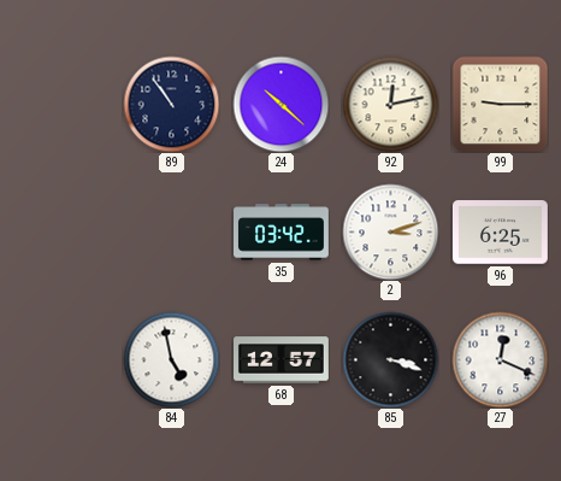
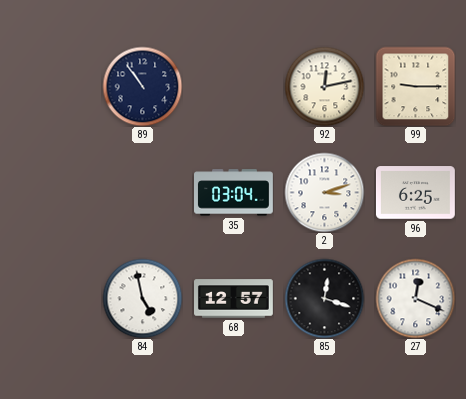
24: 10:22 -> none (280, 104)
35: 03:42 -> 03:04 (234, 193)
85: 3:18 -> 12:18 (324, 298)
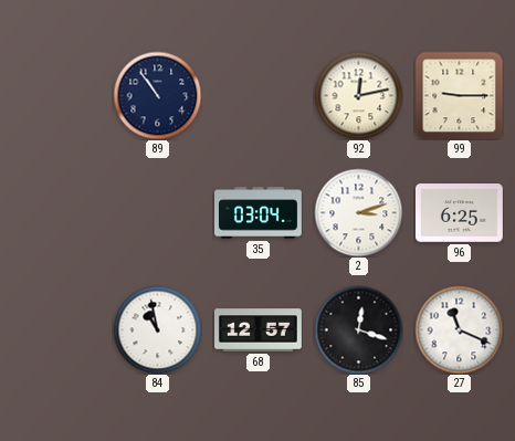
84: 4:58 -> 10:58 (157, 329)
27: 12:19 -> 11:19 (459, 329)
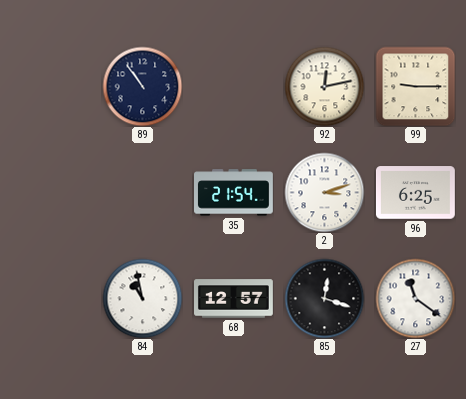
35: 03:04 -> 21:54 (234, 193)
27: 11:19 -> 11:21 (415, 298)
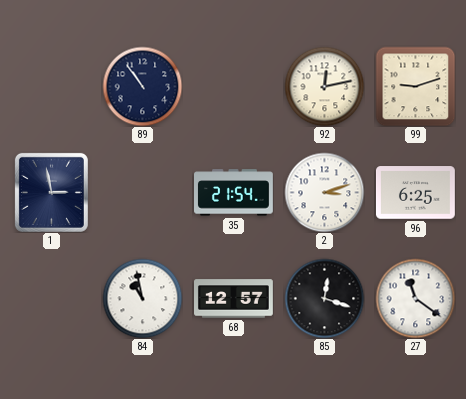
99: 9:15 -> 9:12 (415, 86)
1: none -> 2:58 (51, 192)
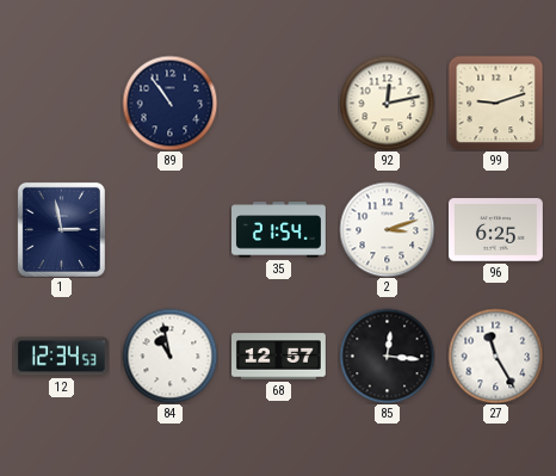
12: none -> 12:34 (62, 357)
85: 12:18 -> 12:16 (387, 356)
27: 11:21 -> 11:25 (495, 356)
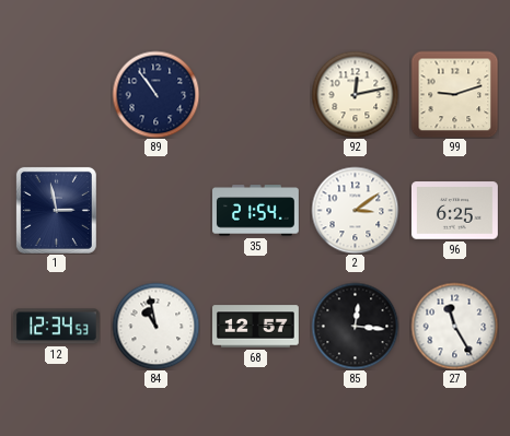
2: 3:12 -> 3:09 (355, 210)
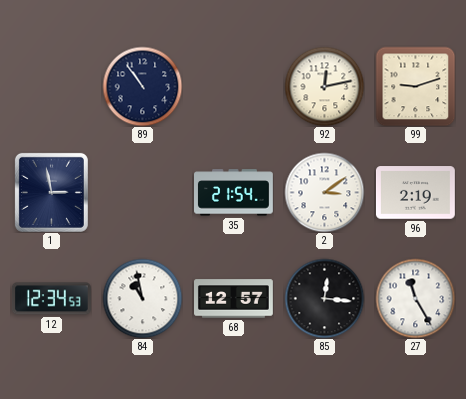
96: 6:25 -> 2:19 (415, 193)
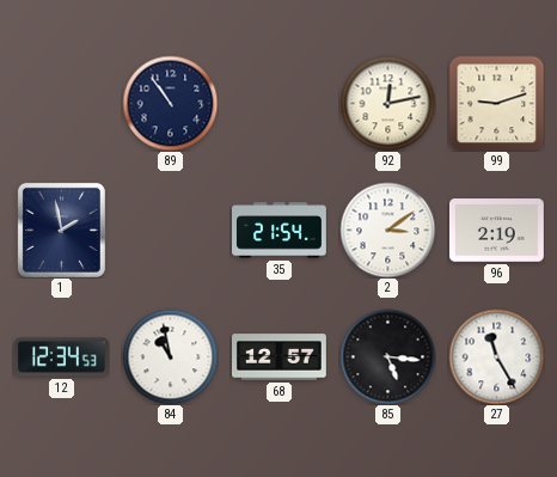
1: 2:58 -> 1:58 (61, 230)
85: 12:16 -> 5:16 (387, 356)
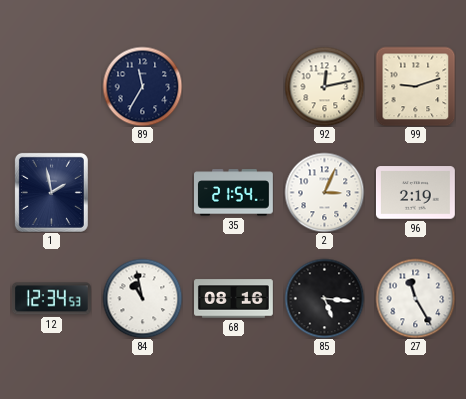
89: 10:54 -> 11:35 (142, 86)
2: 3:09 -> 3:04 (324, 192)
68: 12:57 -> 08:16 (234, 299)
